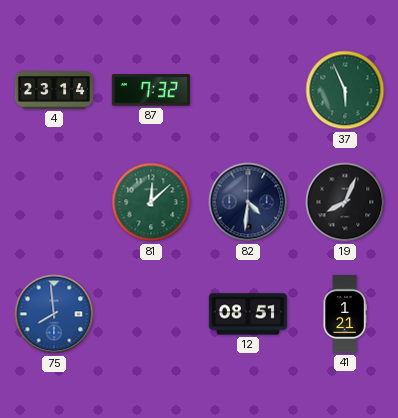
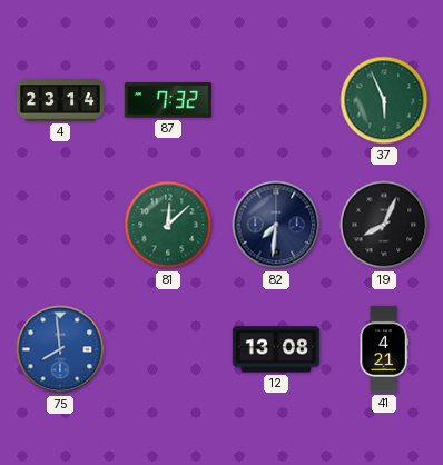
82: 4:31 -> 7:31 (276, 225)
12: 08:51 -> 13:08 (276, 349)
41: 1:21 -> 4:21 (384, 349)
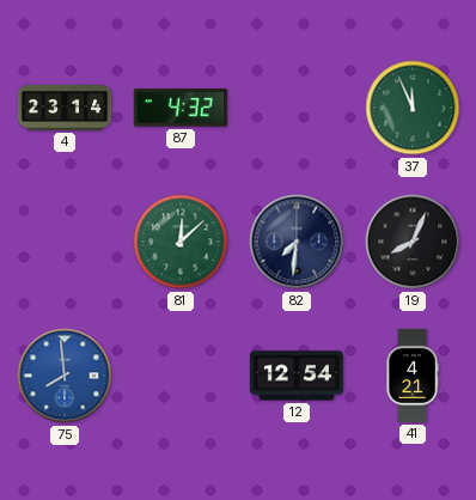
87: 7:32 -> 4:32 (181, 108)
37: 5:56 -> 11:56 (413, 108)
12: 13:08 -> 12:54 (297, 376)
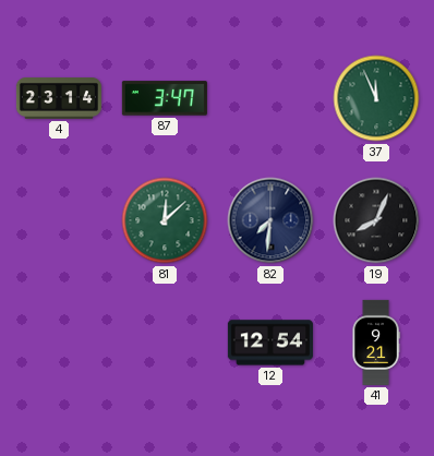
87: 4:32 -> 3:47 (165, 98)
75: 7:59 -> none (65, 376)
41: 4:21 -> 9:21 (376, 343)
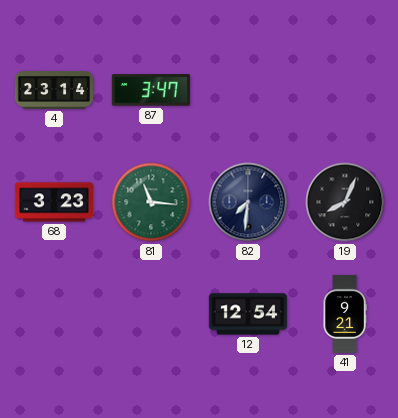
37: 11:56 -> none (376, 98)
68: none -> 3:23 (54, 202)
81: 12:08 -> 11:16 (151, 202)
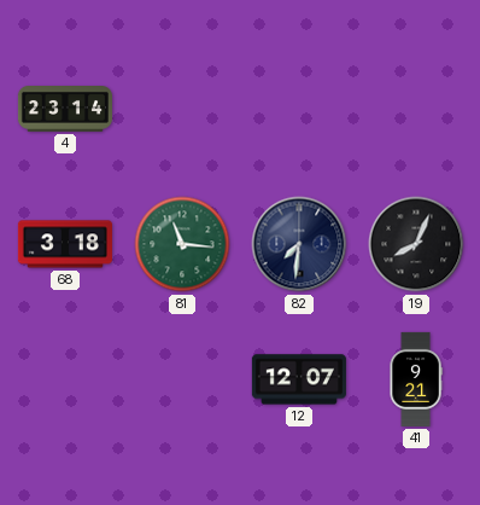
87: 3:47 -> none (151, 90)
68: 3:23 -> 3:18 (65, 244)
12: 12:54 -> 12:07 (299, 379)
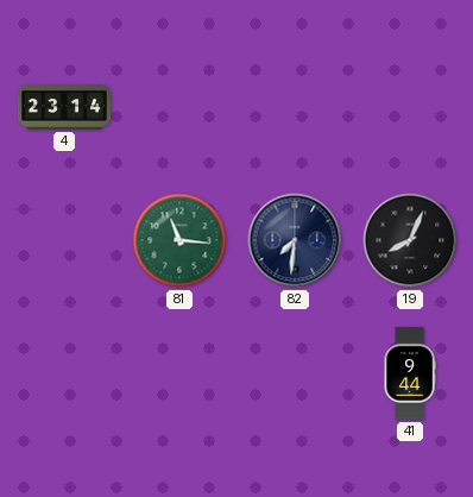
68: 3:18 -> none (65, 244)
12: 12:07 -> none (299, 379)
41: 9:21 -> 9:44 (410, 373)
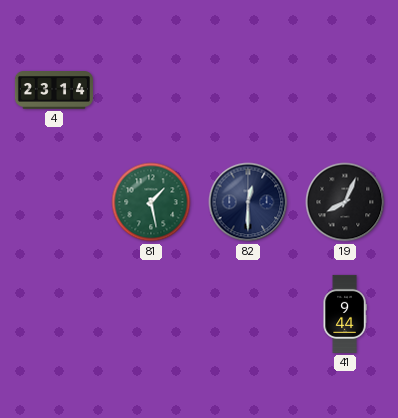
81: 11:16 -> 1:28 (151, 202)
82: 7:31 -> 12:30 (248, 202)
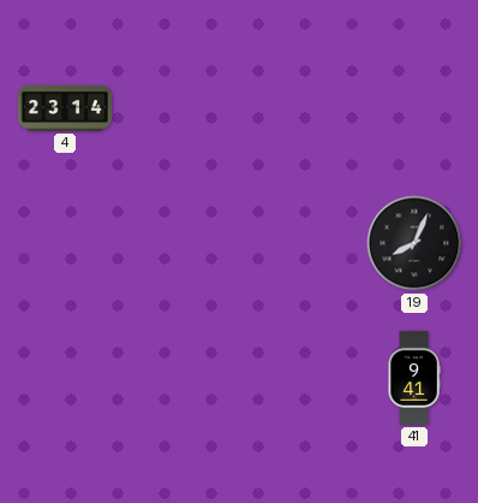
81: 1:28 -> none (151, 202)
82: 12:30 -> none (248, 202)
41: 9:44 -> 9:41 (414, 378)
